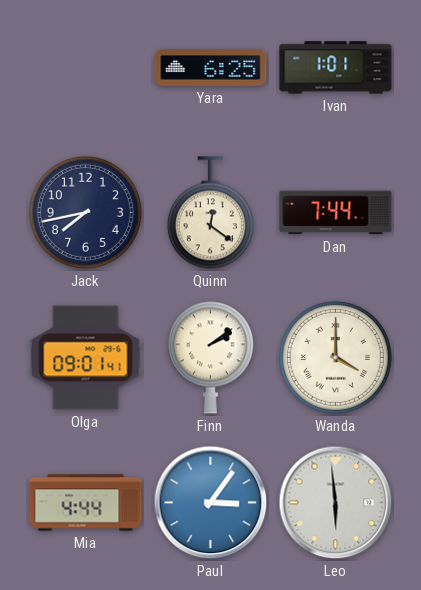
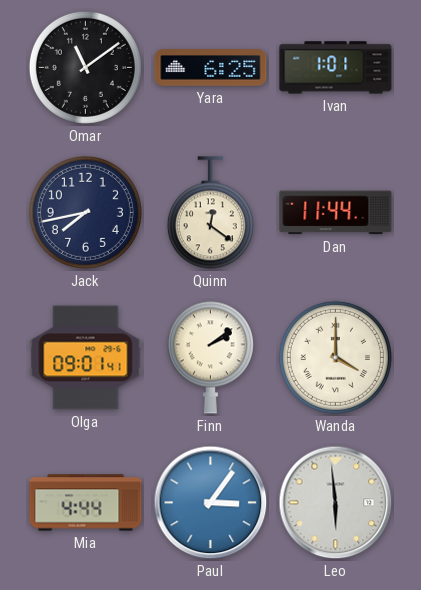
Omar: none -> 11:09 (85, 67)
Dan: 7:44 -> 11:44 (336, 213)
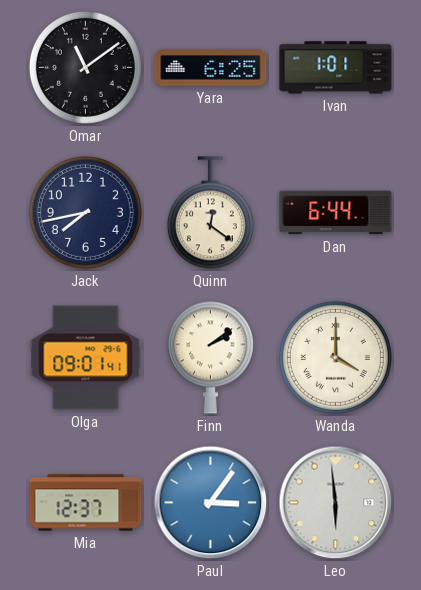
Dan: 11:44 -> 6:44 (336, 213)
Mia: 4:44 -> 12:37 (86, 503)
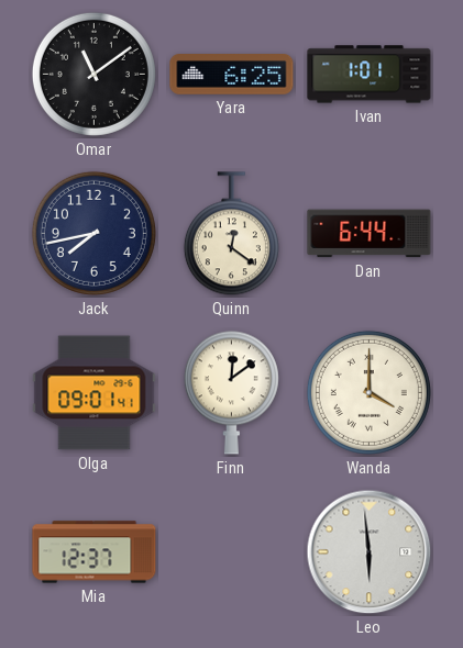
Finn: 2:09 -> 12:09 (231, 392)
Paul: 3:06 -> none (211, 503)
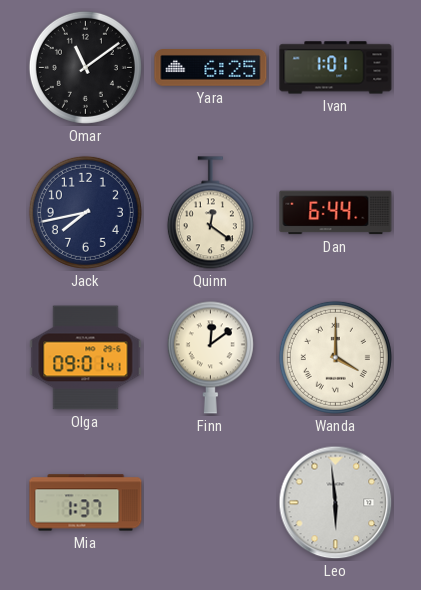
Mia: 12:37 -> 1:37 (86, 503)
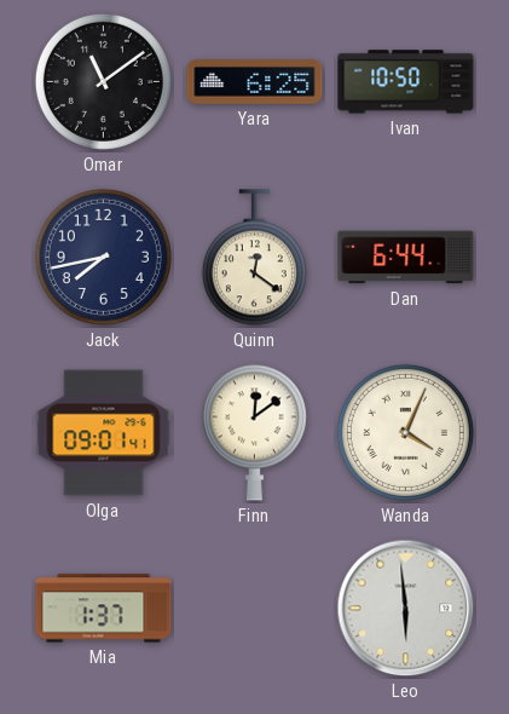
Ivan: 1:01 -> 10:50 (406, 82)
Wanda: 4:00 -> 4:04 (405, 432)
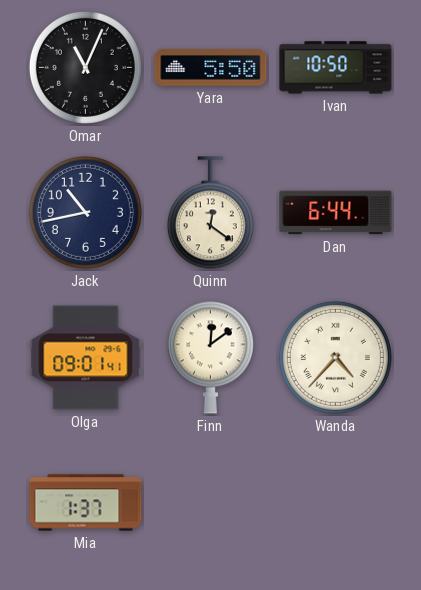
Omar: 11:09 -> 11:04 (85, 67)
Yara: 6:25 -> 5:50 (211, 68)
Jack: 7:43 -> 10:43 (85, 212)
Wanda: 4:04 -> 4:37 (335, 357)
Leo: 5:59 -> none (406, 609)
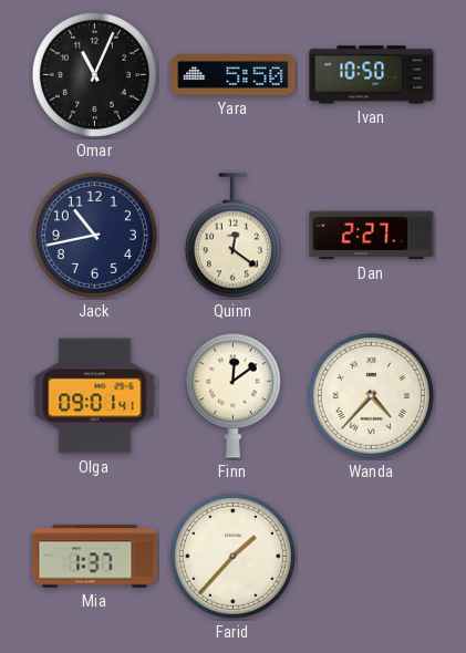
Dan: 6:44 -> 2:27 (372, 236)
Farid: none -> 1:37 (232, 556)
